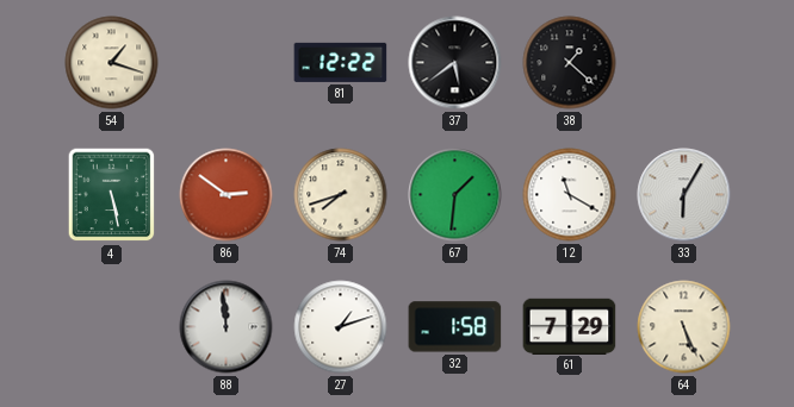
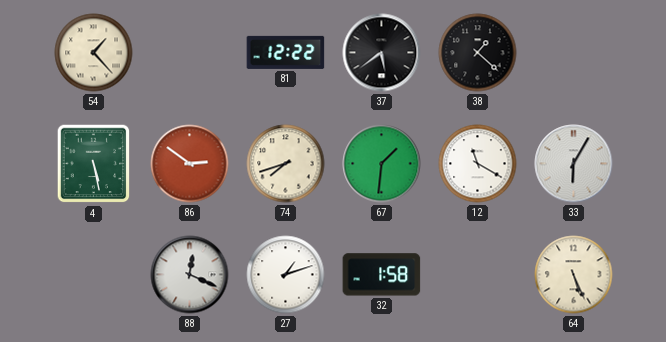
54: 1:18 -> 1:23 (94, 53)
88: 11:59 -> 12:19 (190, 275)
61: 7:29 -> none (570, 326)
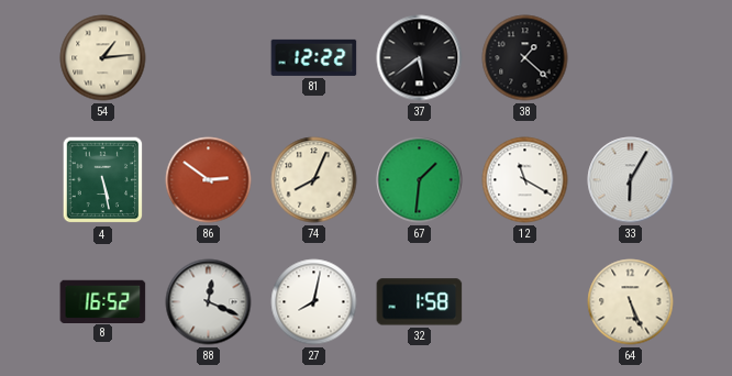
54: 1:23 -> 1:14 (103, 58)
74: 7:42 -> 8:04 (314, 180)
8: none -> 16:52 (103, 301)
27: 1:12 -> 8:02 (314, 302)
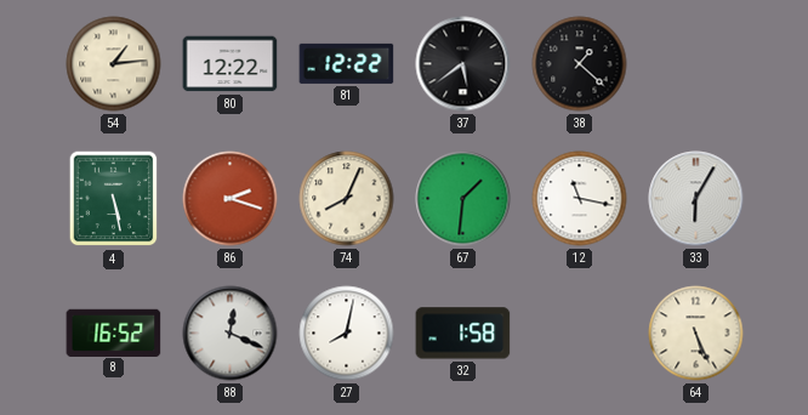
80: none -> 12:22 (231, 64)
86: 2:51 -> 2:18 (231, 199)
12: 11:20 -> 11:17 (580, 199)
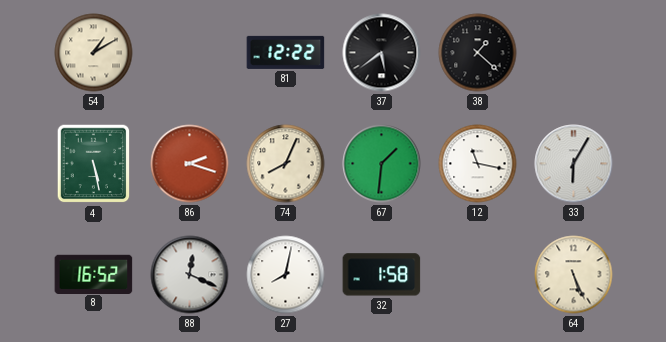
54: 1:14 -> 1:10 (94, 53)
80: 12:22 -> none (231, 64)
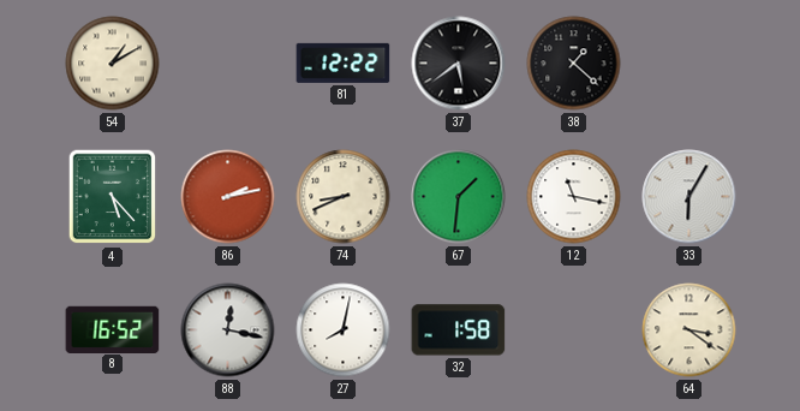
4: 5:28 -> 5:23 (113, 197)
86: 2:18 -> 2:13 (228, 197)
74: 8:04 -> 8:41 (344, 197)
88: 12:19 -> 12:17 (228, 330)
64: 5:26 -> 3:21 (689, 330)
